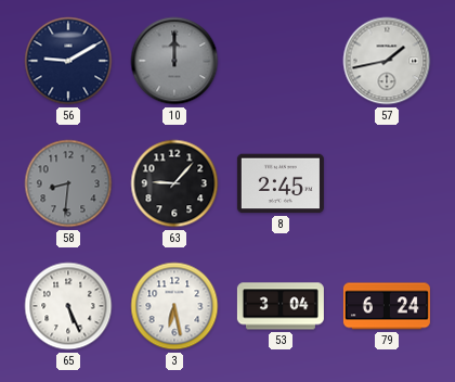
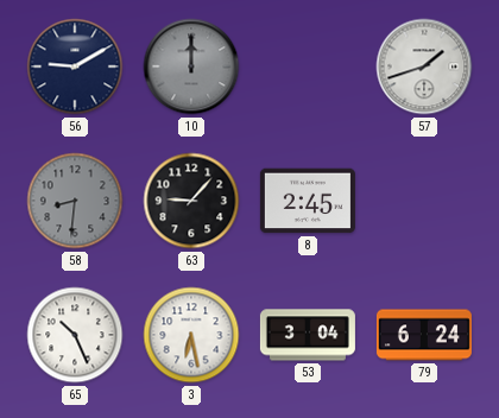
57: 1:43 -> 1:42 (424, 66)
65: 5:26 -> 10:26 (75, 335)
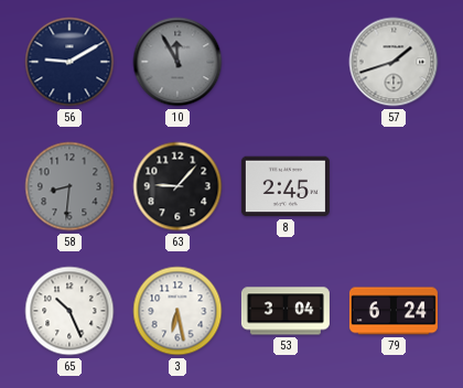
10: 12:00 -> 11:55 (177, 62)
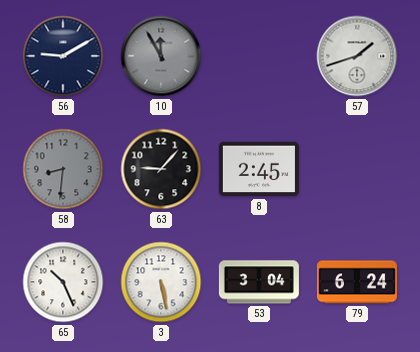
3: 6:28 -> 5:28 (161, 282)
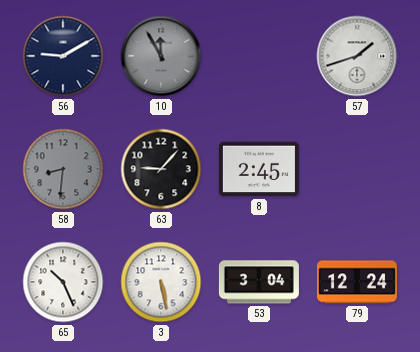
79: 6:24 -> 12:24 (357, 282)
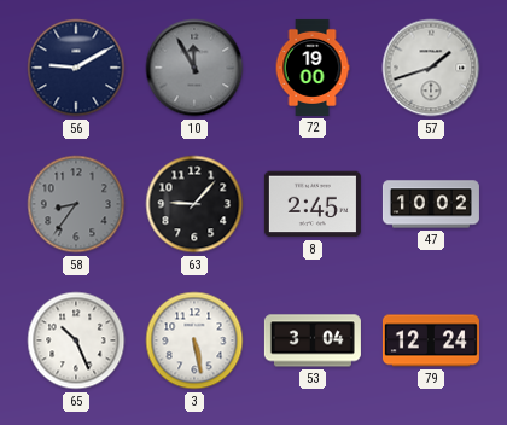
72: none -> 19:00 (313, 68)
58: 8:31 -> 8:36 (76, 204)
47: none -> 10:02 (431, 204)
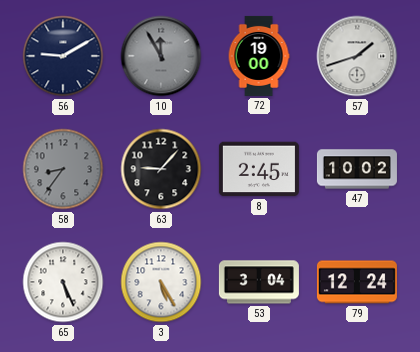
65: 10:26 -> 5:26 (63, 282)
3: 5:28 -> 5:25 (161, 282)
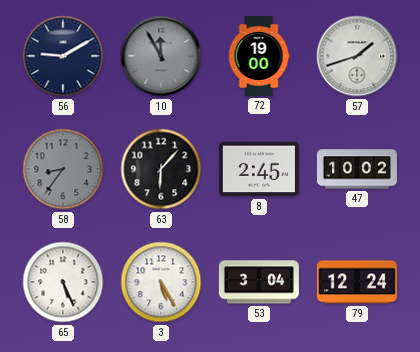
63: 9:07 -> 6:07 (161, 169)
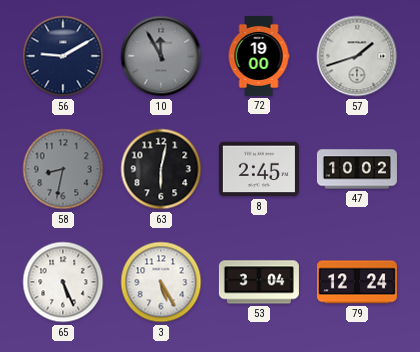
58: 8:36 -> 8:32 (63, 169)
63: 6:07 -> 6:02 (161, 169)
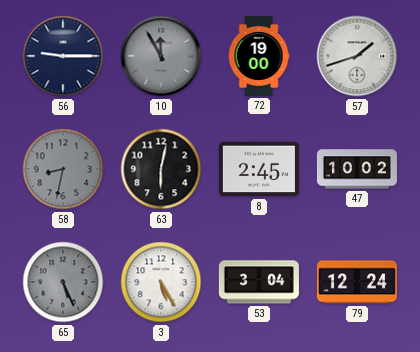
56: 9:10 -> 9:15 (63, 56)
65 dial: white -> grey (63, 282)
